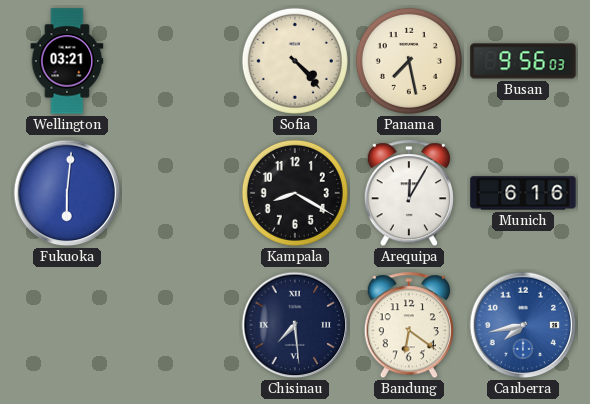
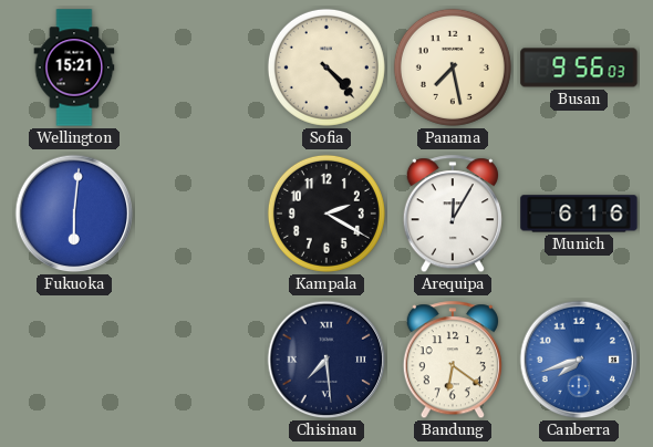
Wellington: 03:21 -> 15:21 (74, 67)
Kampala: 8:20 -> 2:20 (326, 214)
Canberra: 7:43 -> 7:42 (579, 360)
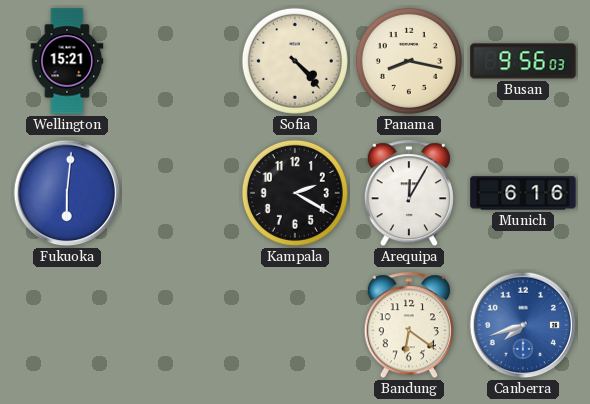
Panama: 7:28 -> 8:17 (409, 61)
Chisinau: 7:29 -> none (326, 360)
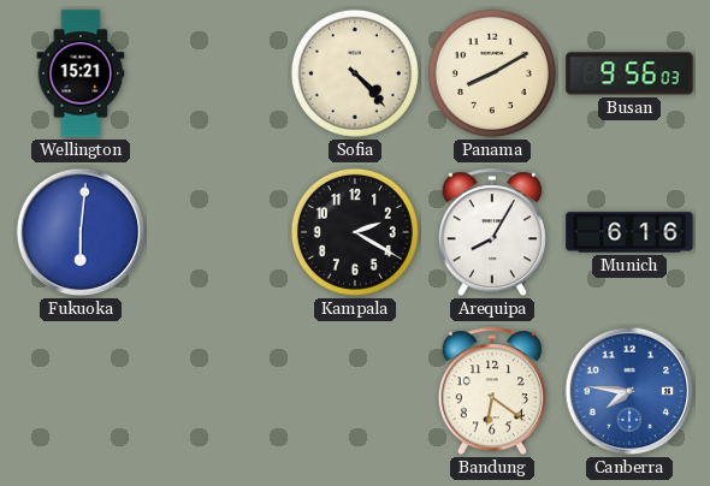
Panama: 8:17 -> 8:10 (492, 73)
Arequipa: 12:05 -> 8:05 (492, 233)
Canberra: 7:42 -> 7:46 (629, 391)
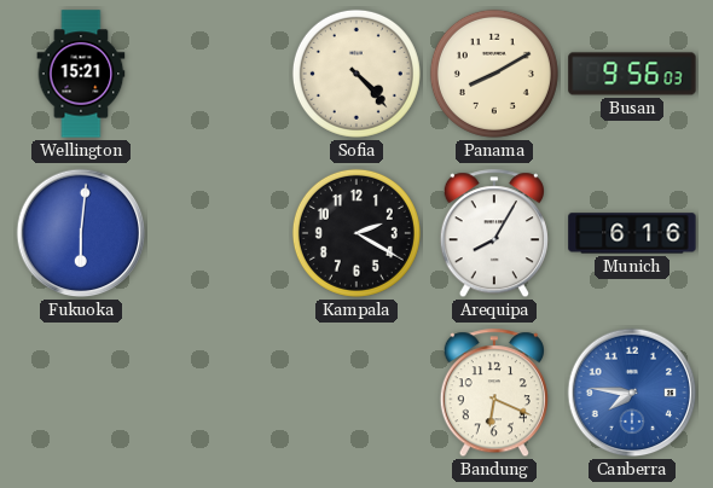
Bandung: 6:21 -> 6:19 (494, 394)
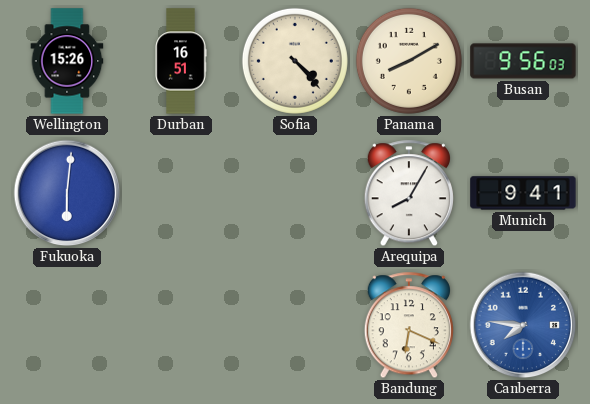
Wellington: 15:21 -> 15:26 (67, 61)
Durban: none -> 16:51 (181, 61)
Kampala: 2:20 -> none (356, 233)
Munich: 6:16 -> 9:41 (523, 193)
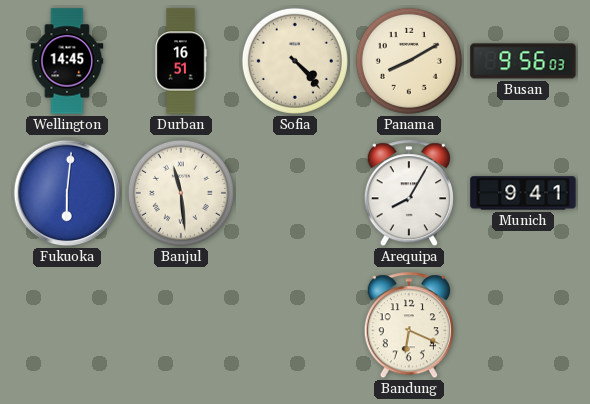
Wellington: 15:26 -> 14:45 (67, 61)
Banjul: none -> 11:29 (181, 193)
Canberra: 7:46 -> none (523, 325)
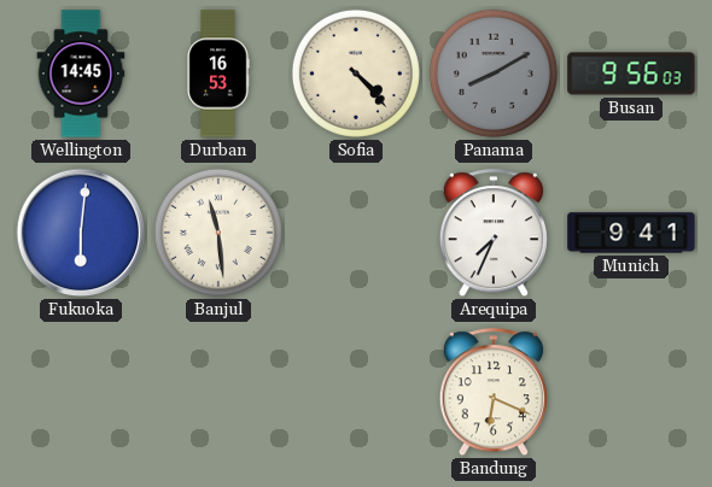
Durban: 16:51 -> 16:53 (218, 74)
Panama dial: cream -> grey (494, 74)
Arequipa: 8:05 -> 7:34 (494, 234)
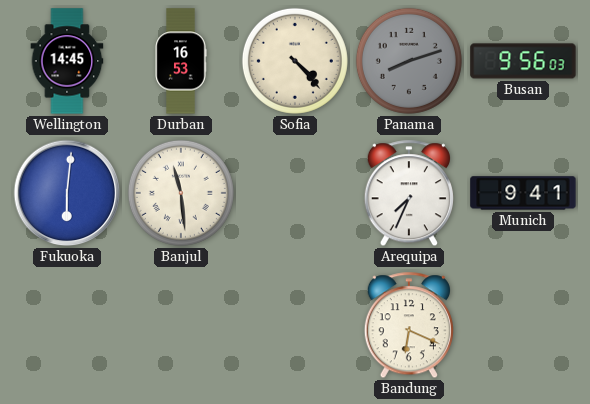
Panama: 8:10 -> 8:12 (409, 61)
